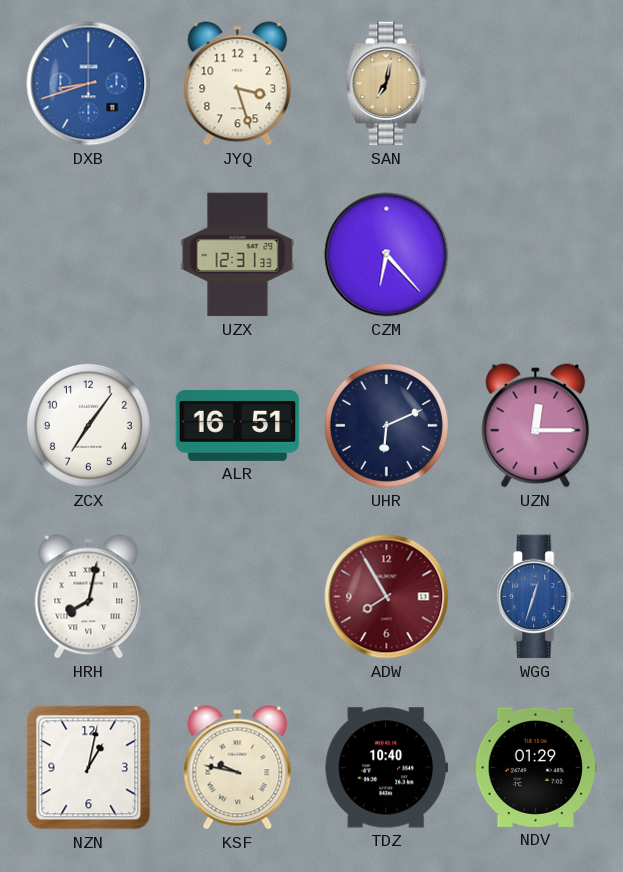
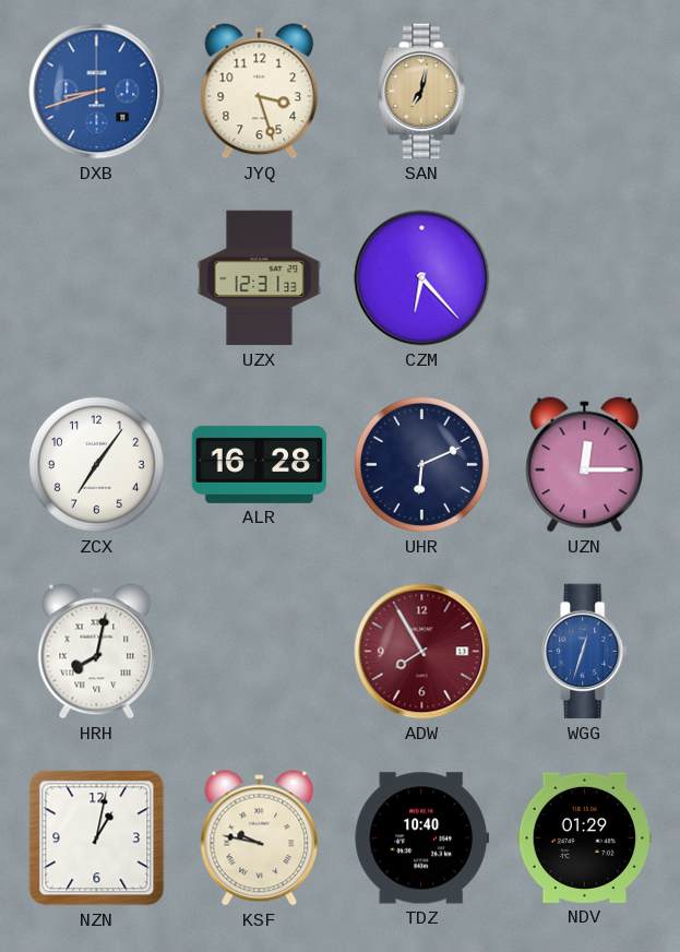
ALR: 16:51 -> 16:28 (260, 464)
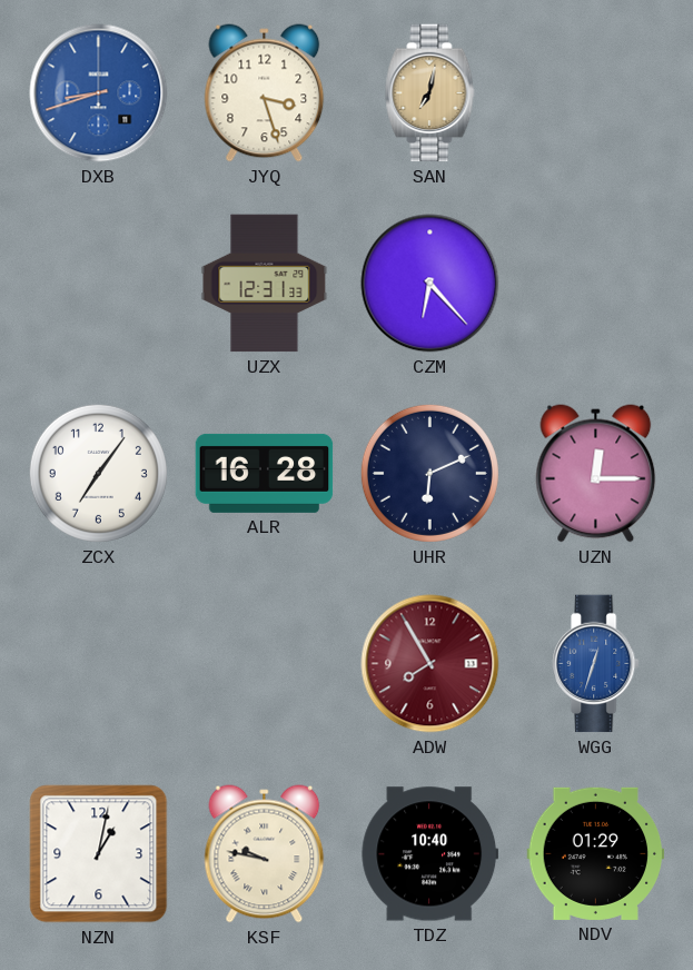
HRH: 8:02 -> none (97, 652)
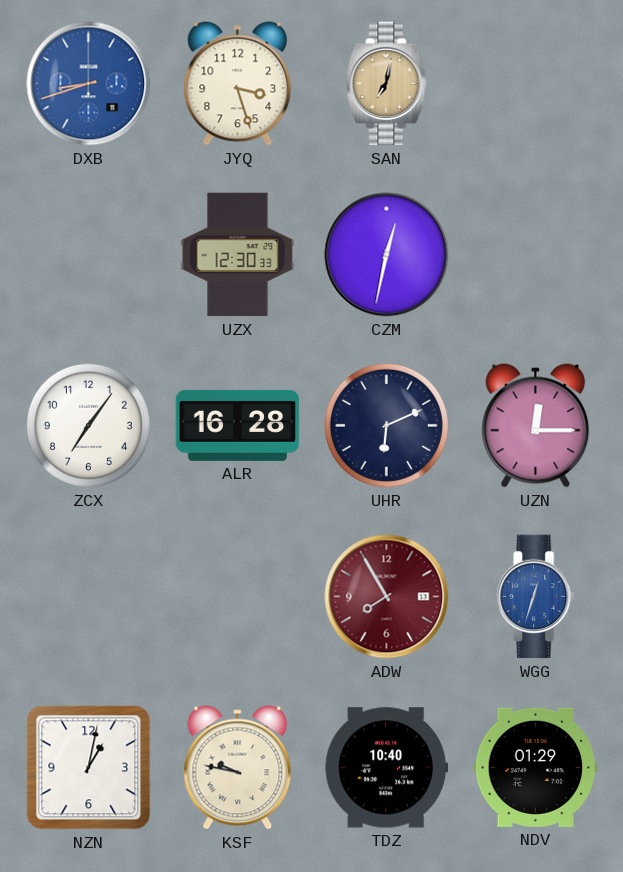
UZX: 12:31 -> 12:30 (238, 255)
CZM: 6:23 -> 12:32 (387, 255)
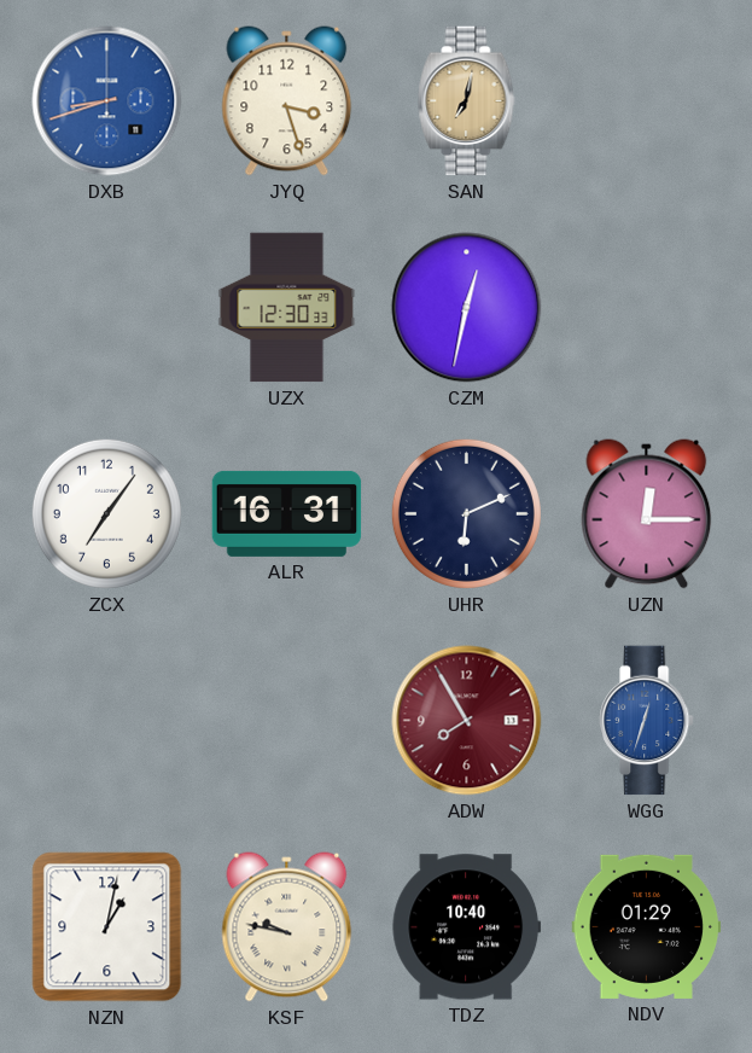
ALR: 16:28 -> 16:31 (287, 513)
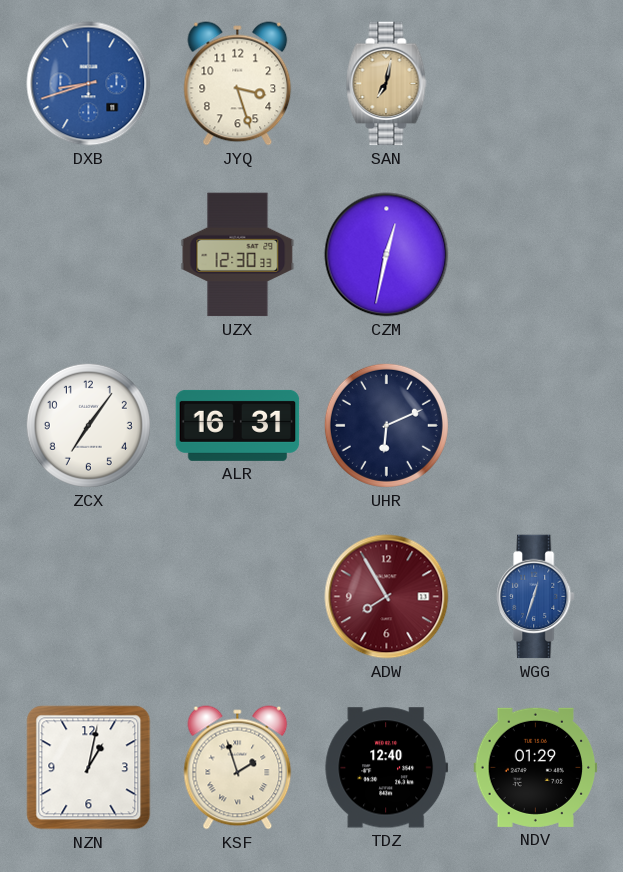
UZN: 12:15 -> none (647, 514)
KSF: 9:47 -> 1:57 (238, 768)
TDZ: 10:40 -> 12:40 (387, 768)
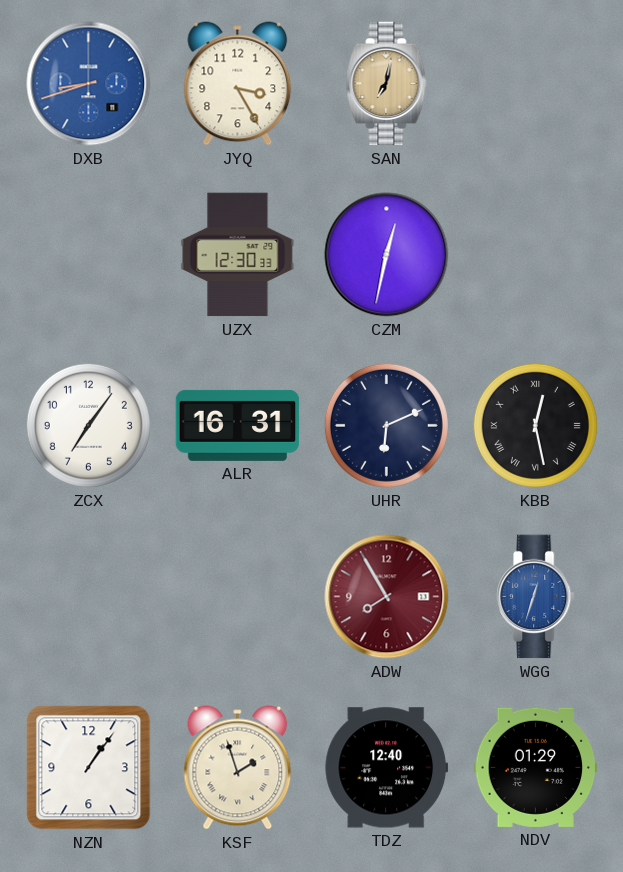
JYQ: 3:27 -> 3:25 (238, 84)
KBB: none -> 12:28 (535, 425)
NZN: 1:02 -> 1:06 (89, 768)
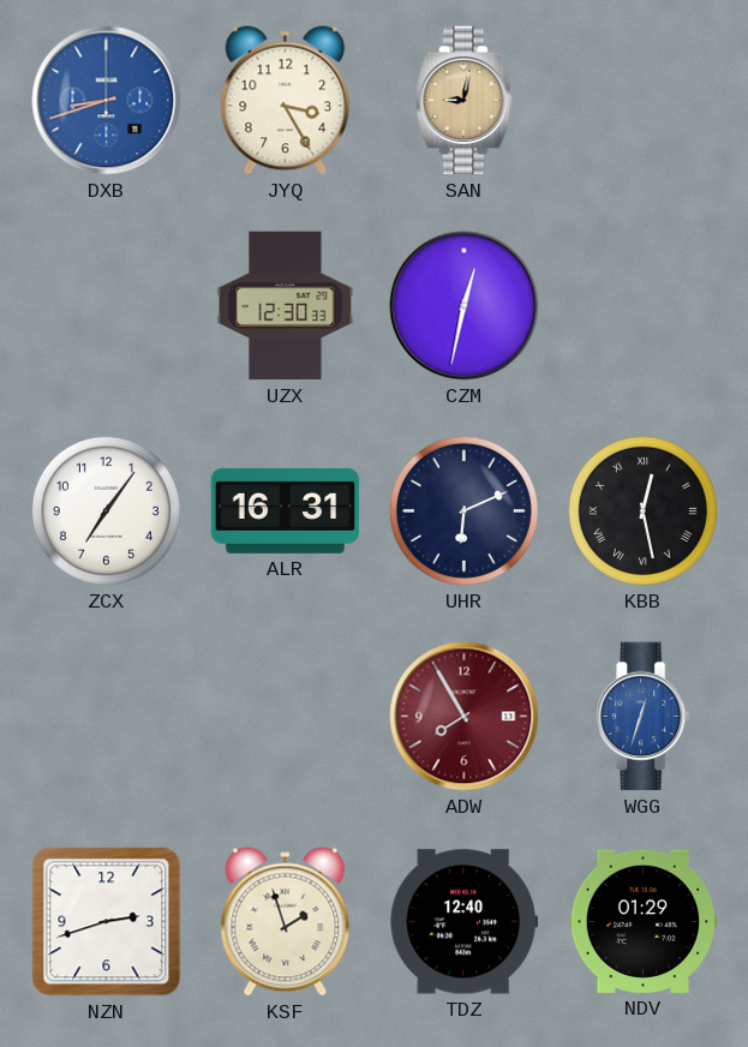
SAN: 7:02 -> 9:02 (465, 101)
NZN: 1:06 -> 2:42 (107, 922)
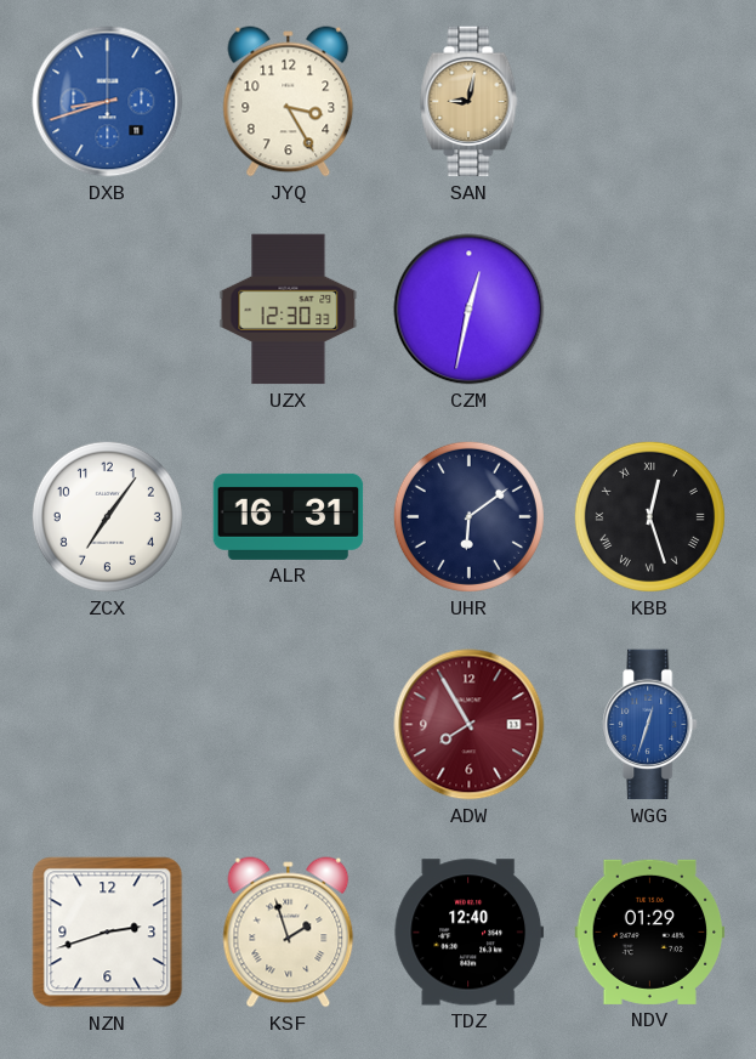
UHR: 6:11 -> 6:09 (468, 516)
KBB: 12:28 -> 12:27 (649, 516)
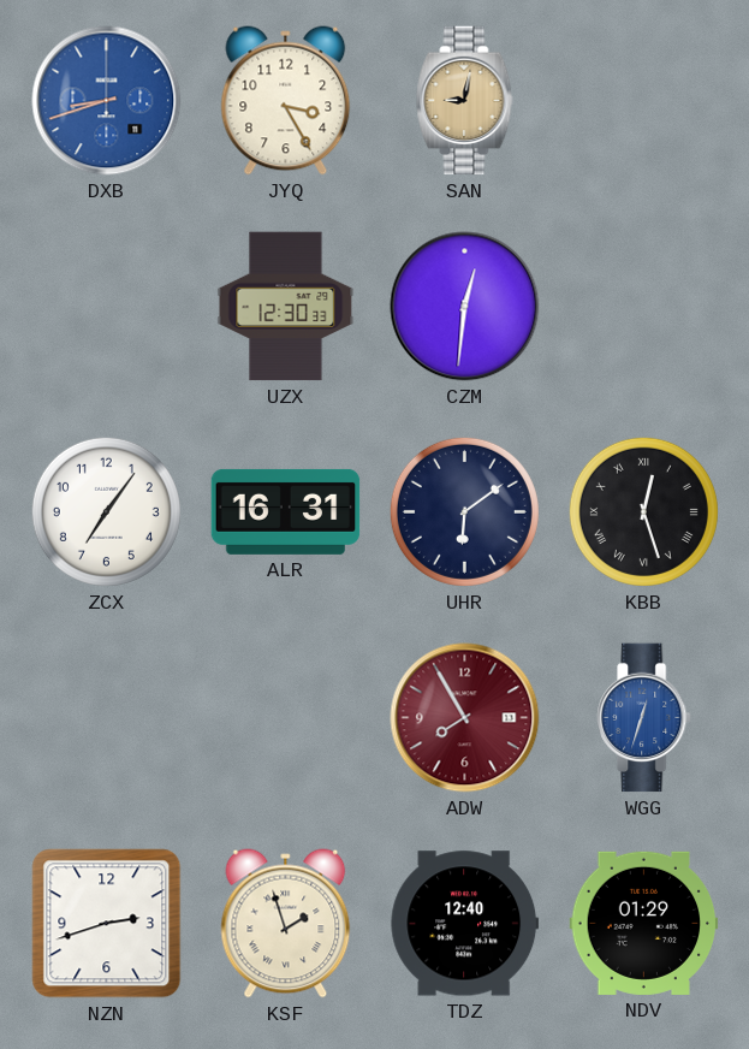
CZM: 12:32 -> 12:31 (465, 307)
